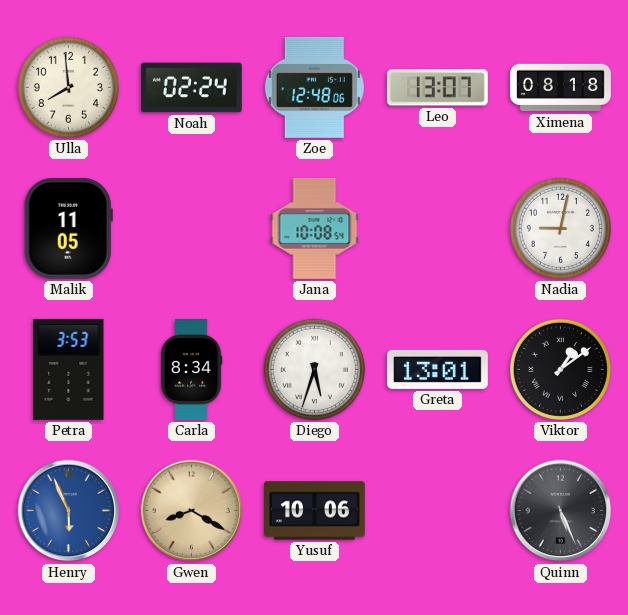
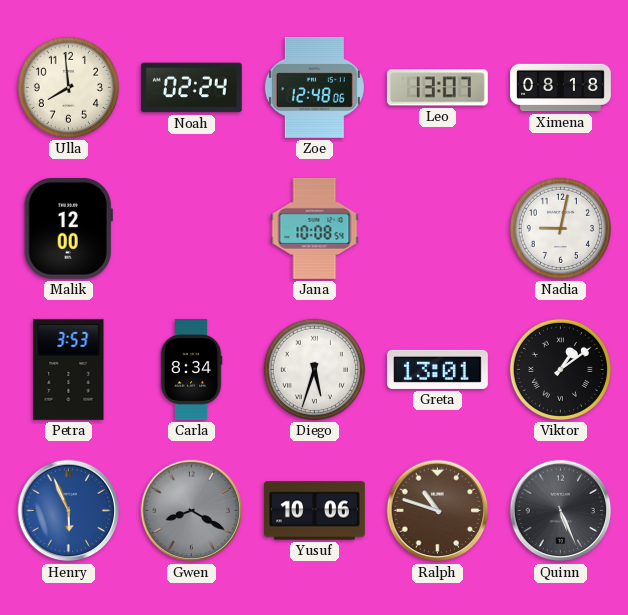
Malik: 11:05 -> 12:00 (68, 228)
Gwen dial: champagne -> grey (192, 511)
Ralph: none -> 10:48 (438, 511)
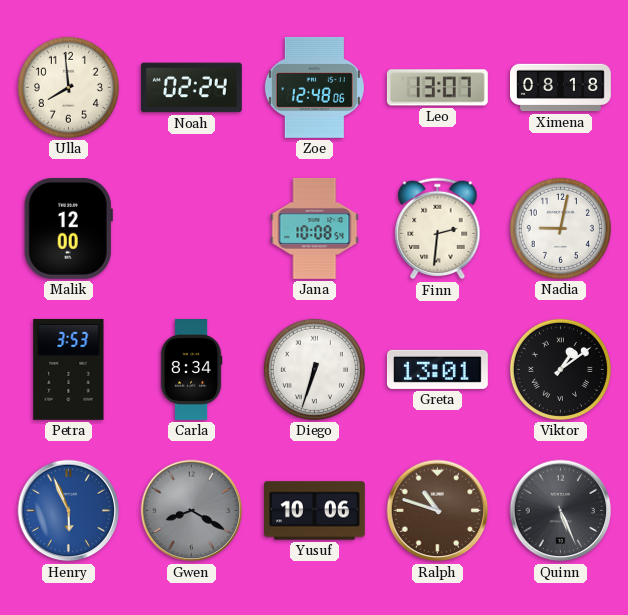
Finn: none -> 2:31 (438, 229)
Diego: 5:33 -> 6:33 (314, 369)
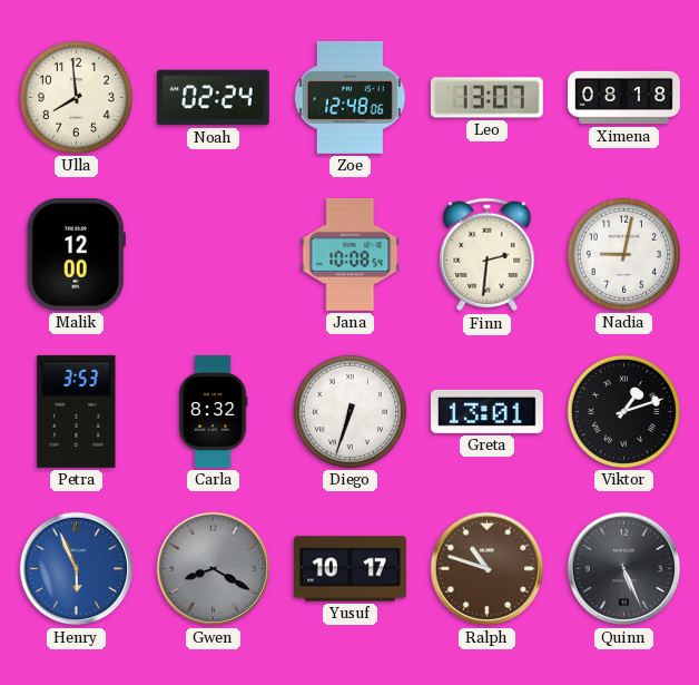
Carla: 8:34 -> 8:32 (213, 412)
Viktor: 1:09 -> 1:12 (623, 411)
Yusuf: 10:06 -> 10:17 (351, 569)
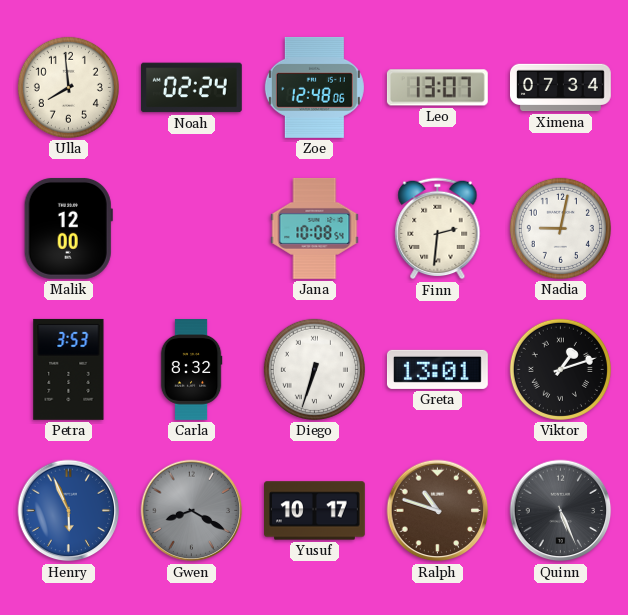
Ximena: 08:18 -> 07:34 (561, 88)
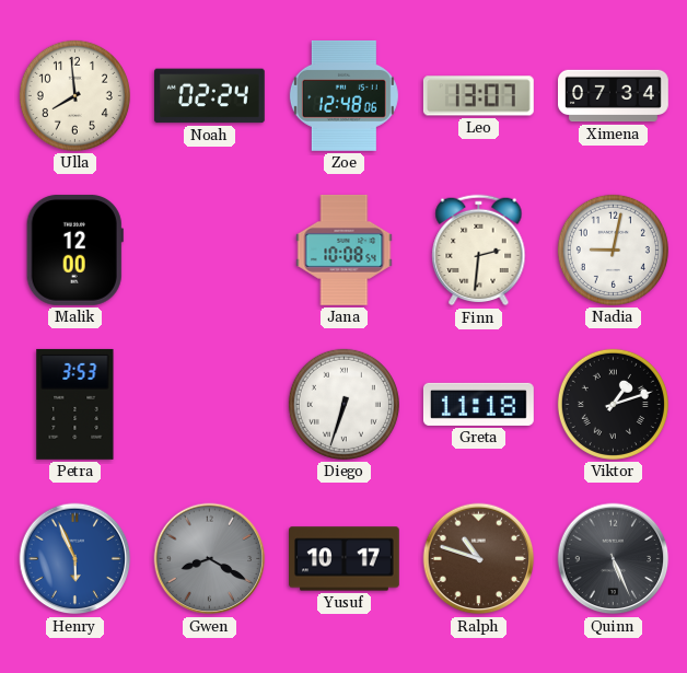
Carla: 8:32 -> none (191, 370)
Greta: 13:01 -> 11:18 (478, 404)
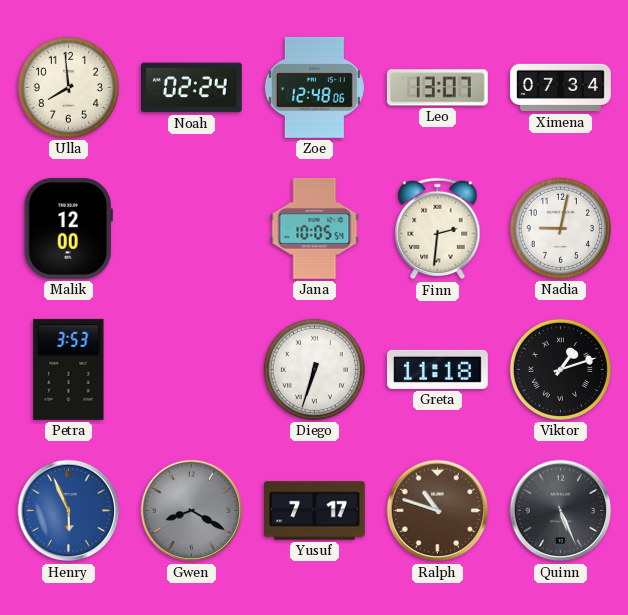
Jana: 10:08 -> 10:05 (315, 228)
Yusuf: 10:17 -> 7:17 (315, 511)
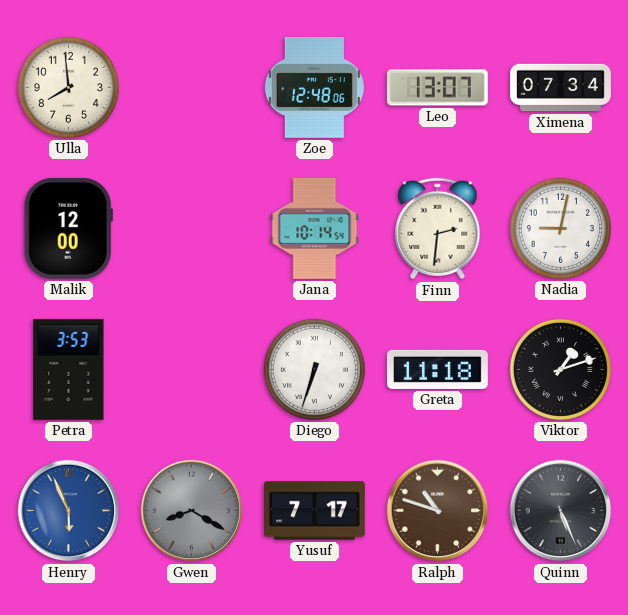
Noah: 02:24 -> none (191, 88)
Jana: 10:05 -> 10:14 (315, 228)
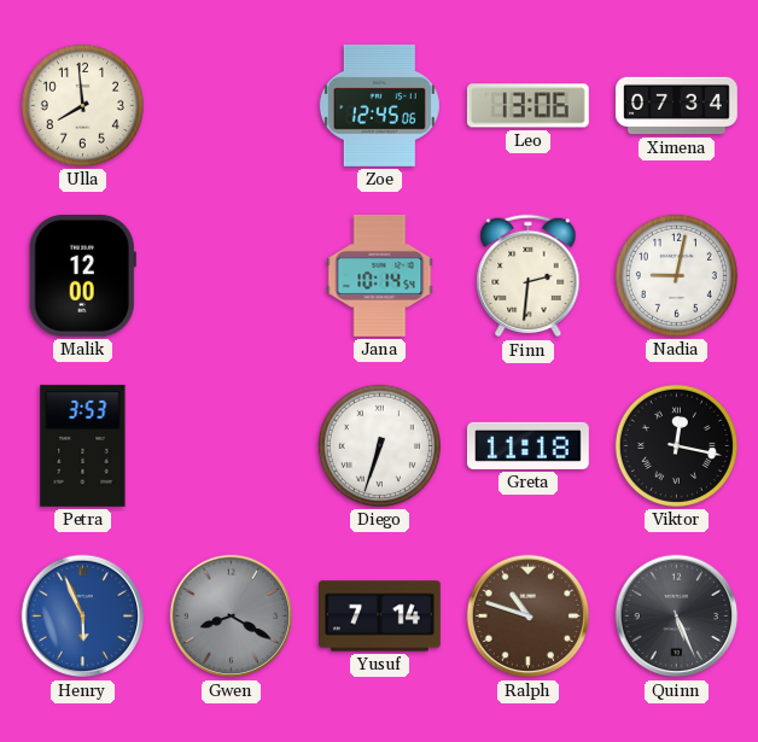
Zoe: 12:48 -> 12:45 (379, 105)
Leo: 13:07 -> 13:06 (527, 106)
Viktor: 1:12 -> 12:17 (676, 445)
Yusuf: 7:17 -> 7:14 (380, 617)
